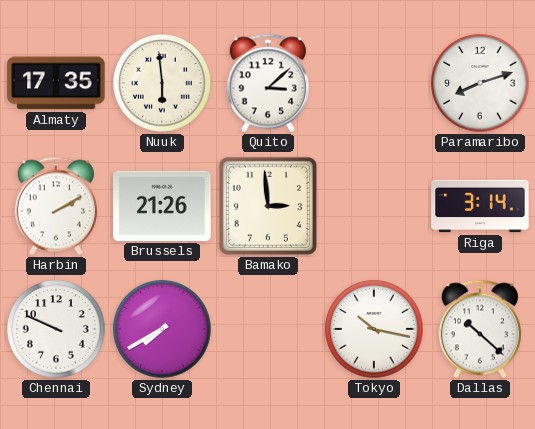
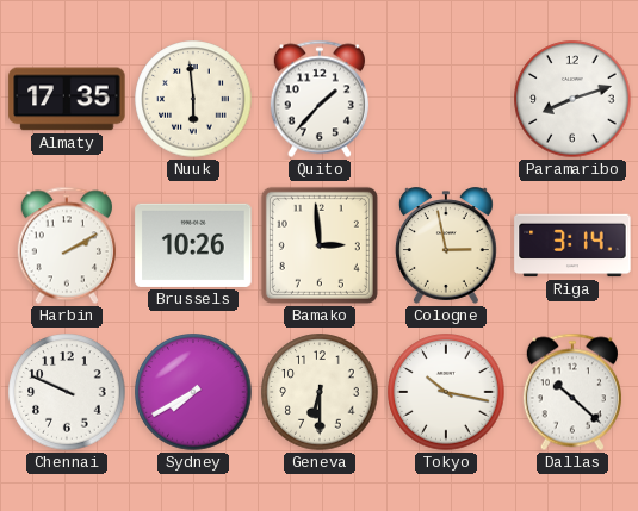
Quito: 3:08 -> 1:37 (320, 99)
Brussels: 21:26 -> 10:26 (193, 245)
Cologne: none -> 2:58 (446, 245)
Geneva: none -> 6:30 (320, 392)
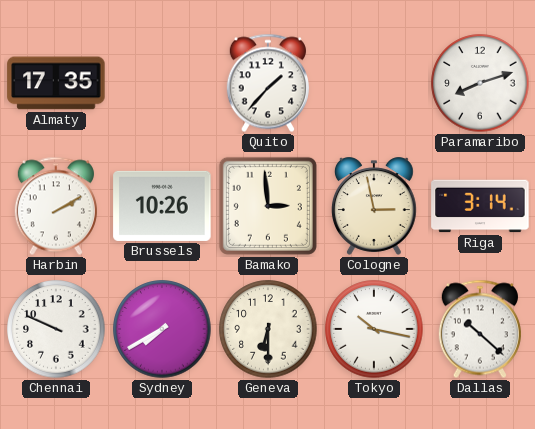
Nuuk: 5:59 -> none (193, 99)
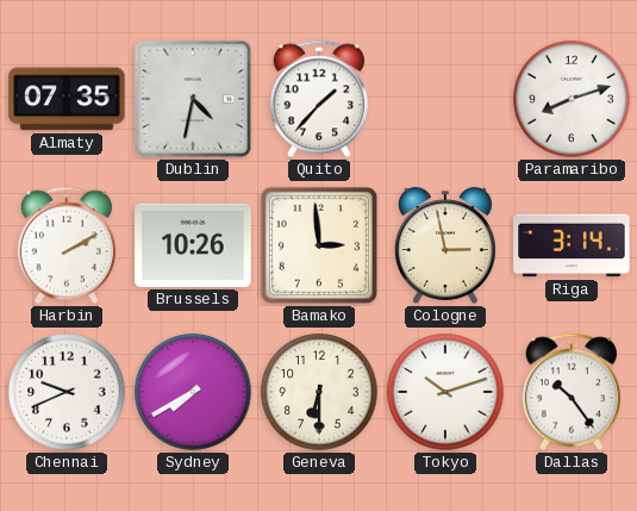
Almaty: 17:35 -> 07:35 (67, 99)
Dublin: none -> 4:32 (193, 99)
Chennai: 9:49 -> 9:41 (67, 392)
Tokyo: 10:17 -> 10:12 (445, 392)
Dallas: 10:22 -> 10:24 (572, 392)
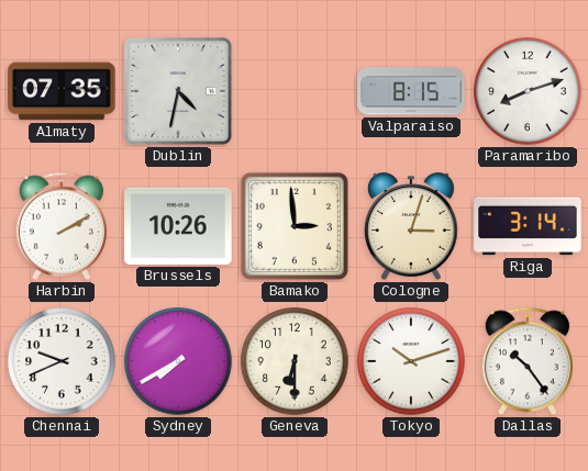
Quito: 1:37 -> none (319, 99)
Valparaiso: none -> 8:15 (411, 91)
Cologne: 2:58 -> 3:03 (411, 226)
